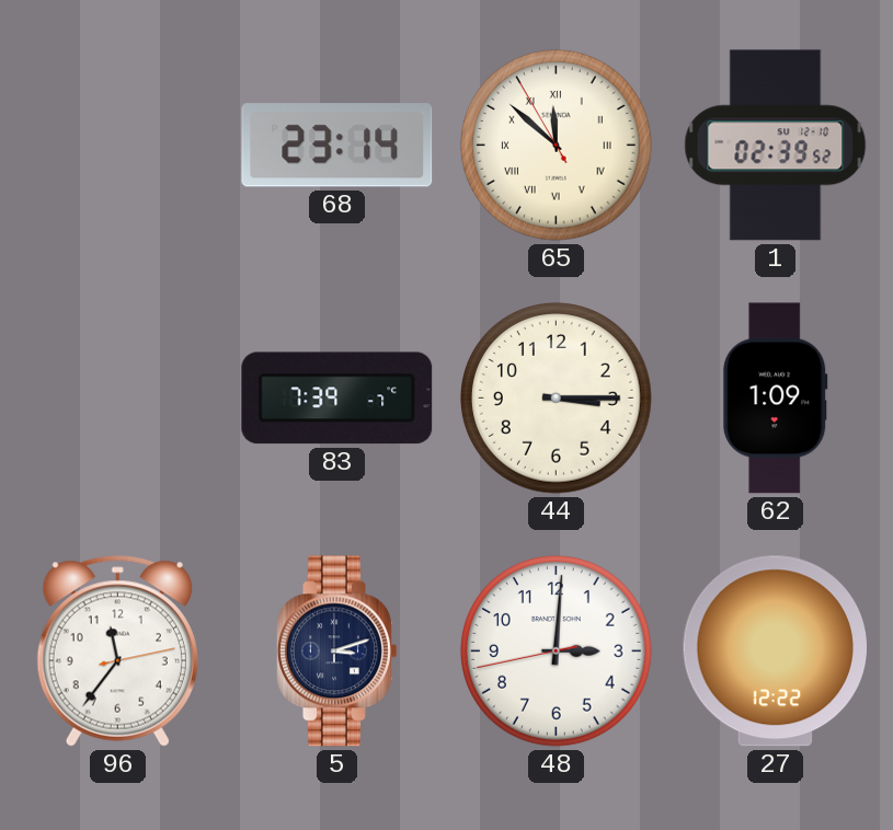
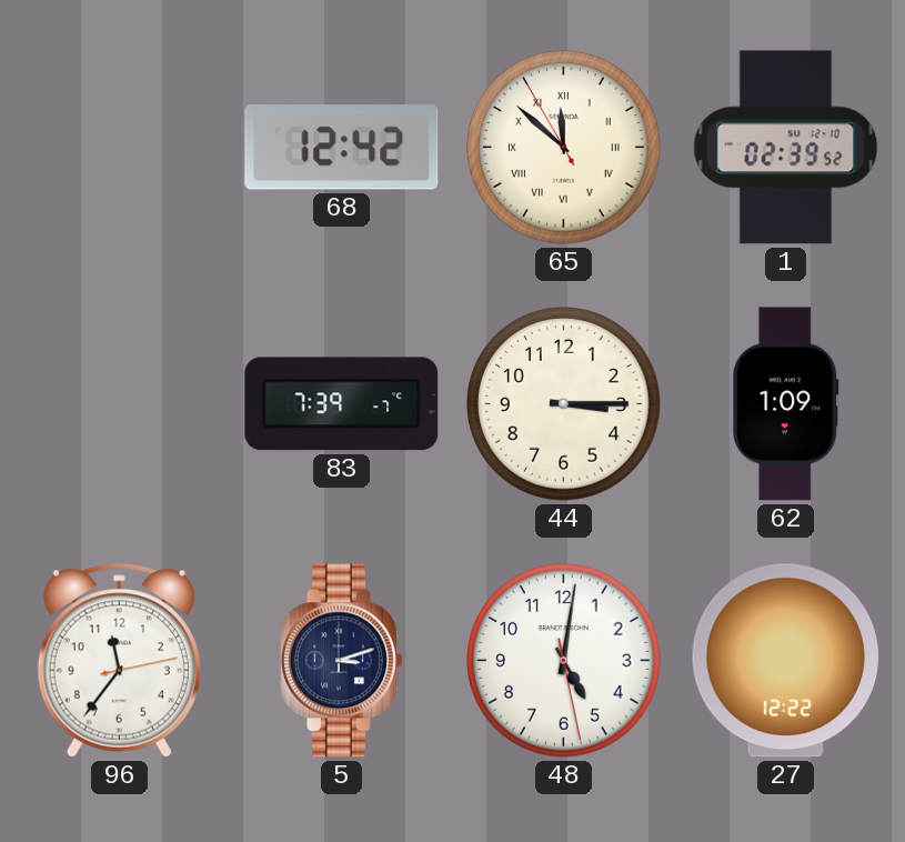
68: 23:14 -> 12:42 (342, 148)
48: 3:00 -> 5:01 (564, 661)
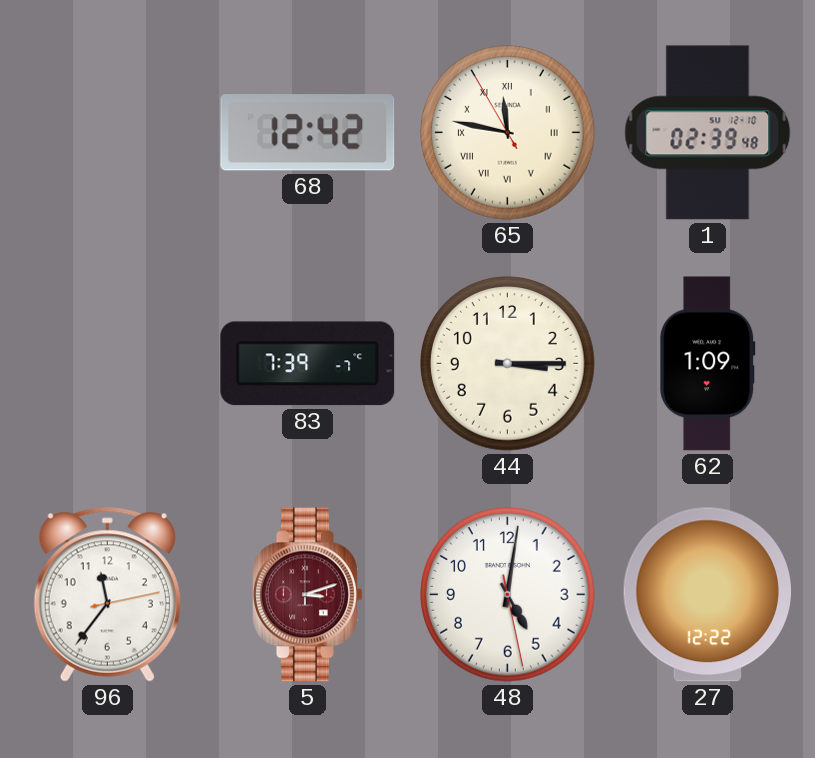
65: 11:51 -> 11:46 (508, 133)
1: 02:39:52 -> 02:39:48 (708, 133)
5 dial: navy -> burgundy (308, 595)
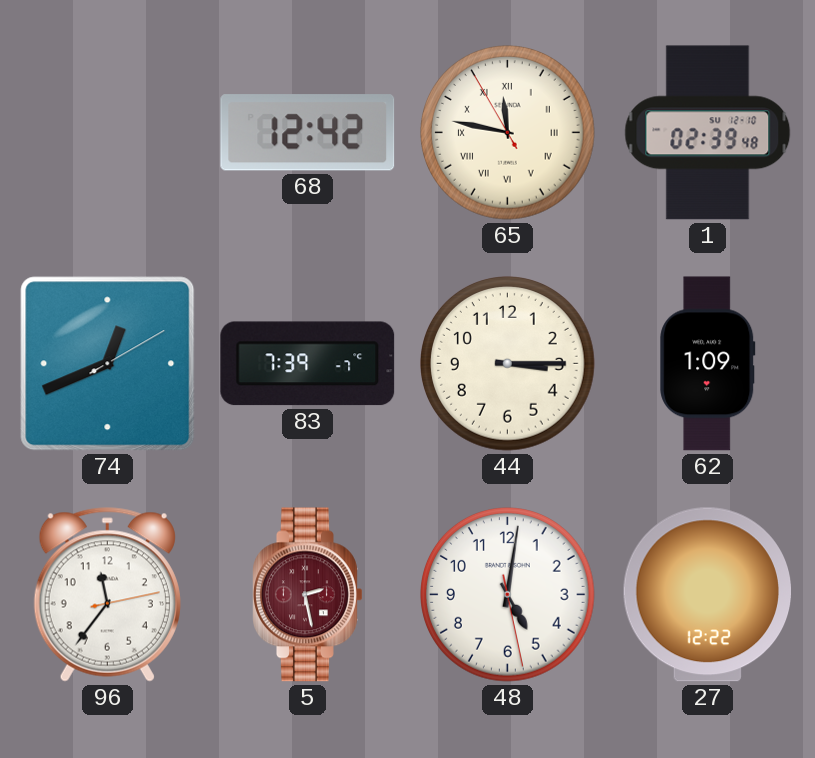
74: none -> 12:41 (108, 364)
5: 3:12 -> 2:28 (308, 595)
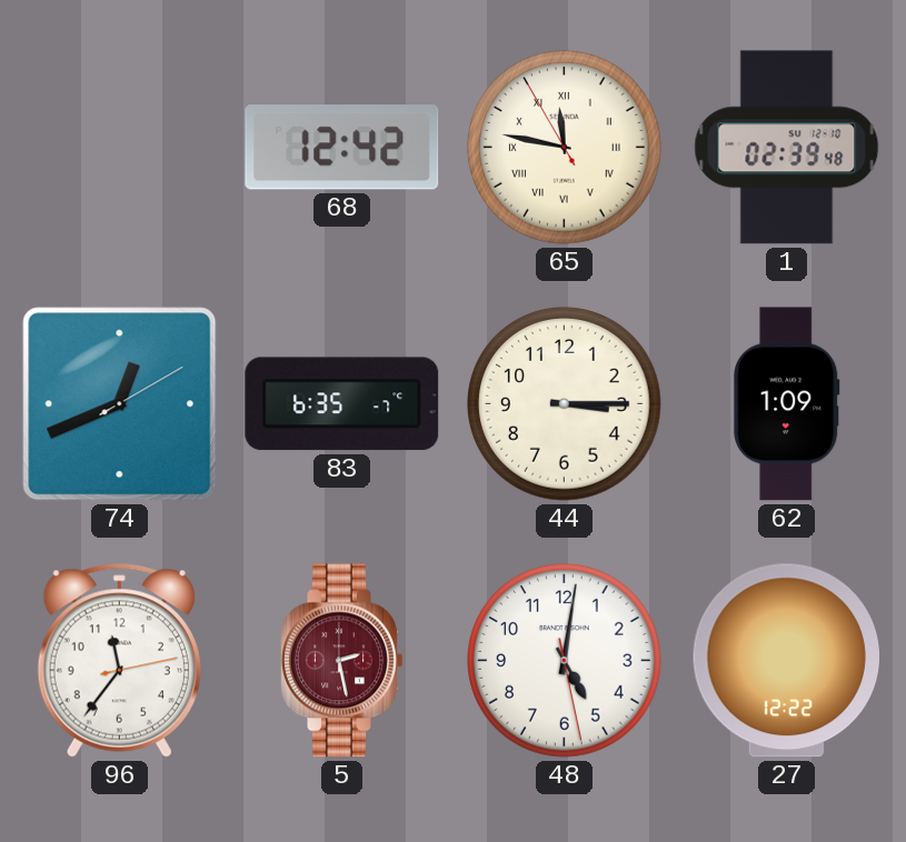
83: 7:39 -> 6:35 (342, 404)
